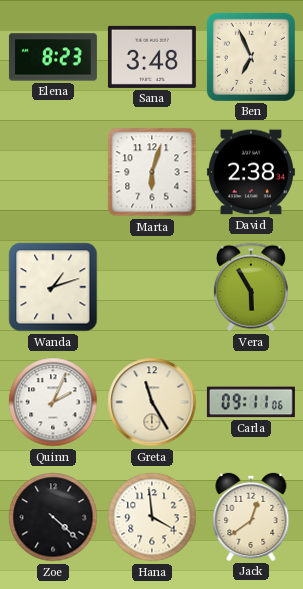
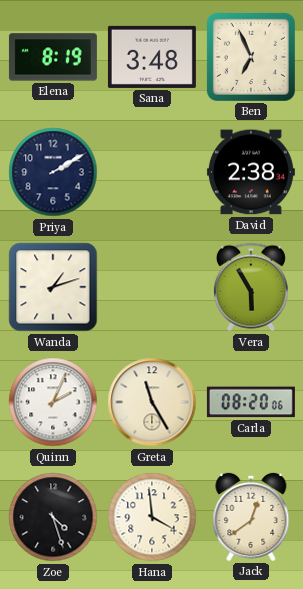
Elena: 8:23 -> 8:19 (53, 57)
Priya: none -> 2:10 (53, 172)
Marta: 6:03 -> none (152, 172)
Carla: 09:11 -> 08:20 (251, 402)
Zoe: 4:22 -> 4:27 (53, 517)
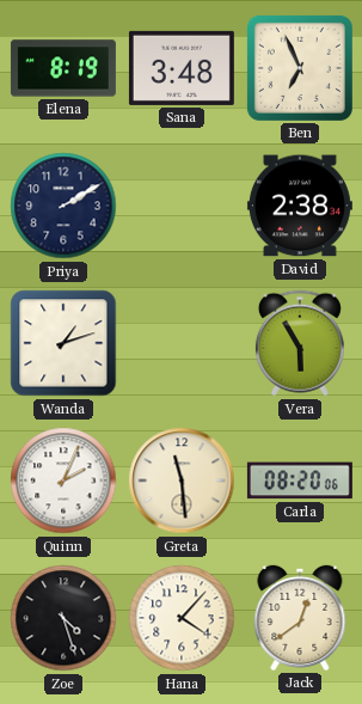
Greta: 11:25 -> 11:29 (182, 480)
Hana: 3:59 -> 4:07 (182, 618)
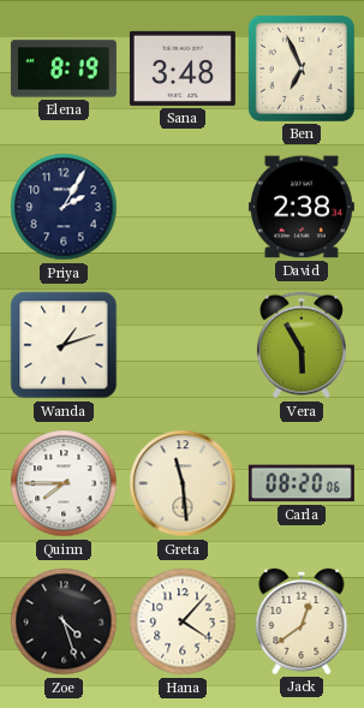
Priya: 2:10 -> 2:05 (64, 207)
Quinn: 2:04 -> 7:45 (64, 483)
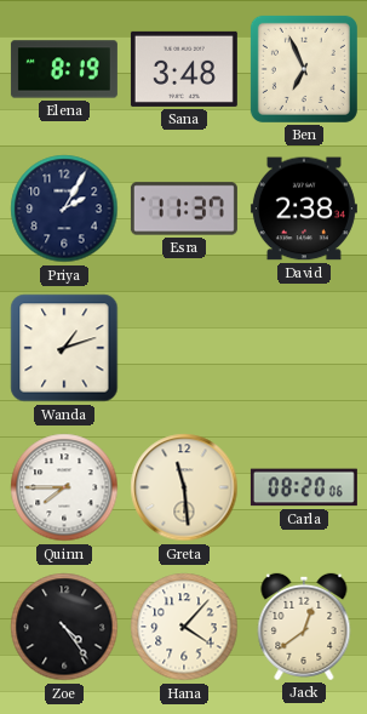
Esra: none -> 11:37 (184, 209)
Vera: 5:55 -> none (302, 345)
Zoe: 4:27 -> 4:24 (64, 627)
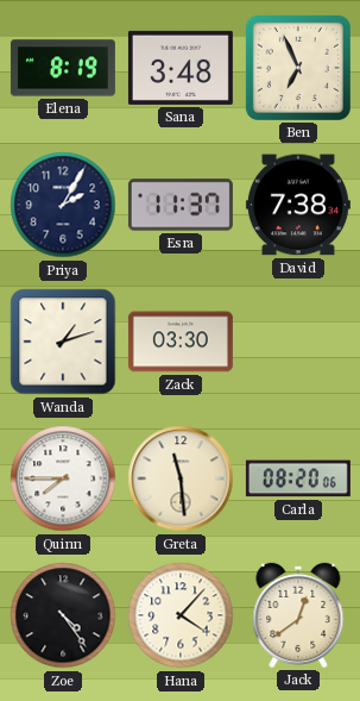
David: 2:38 -> 7:38 (298, 205)
Zack: none -> 03:30 (181, 342)
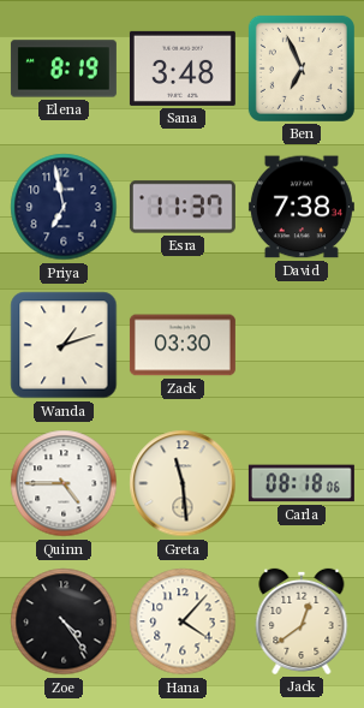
Priya: 2:05 -> 6:58 (64, 207)
Quinn: 7:45 -> 4:45 (64, 483)
Carla: 08:20 -> 08:18 (302, 483)
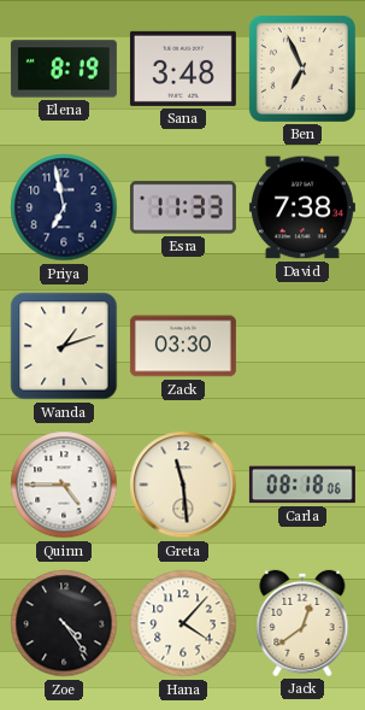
Esra: 11:37 -> 11:33 (183, 207)
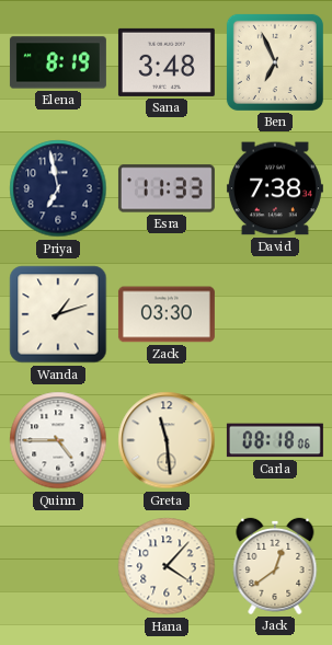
Zoe: 4:24 -> none (64, 623)
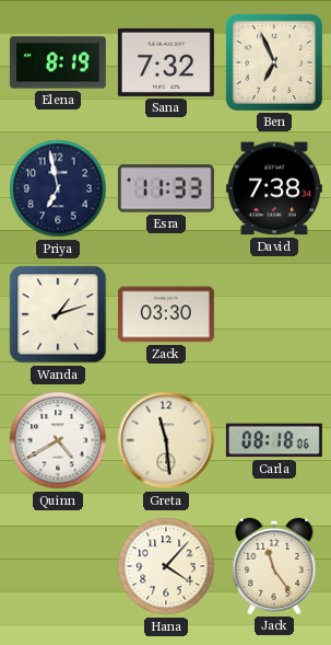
Sana: 3:48 -> 7:32 (166, 62)
Quinn: 4:45 -> 4:40 (58, 440)
Jack: 12:39 -> 11:24 (274, 566)
